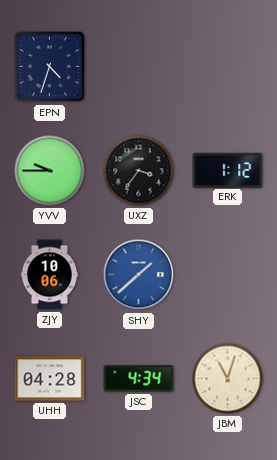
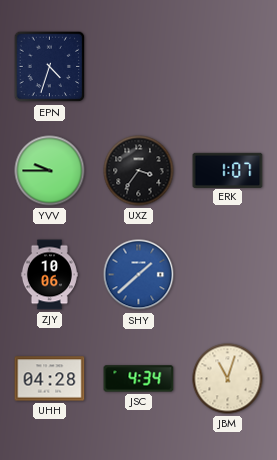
ERK: 1:12 -> 1:07 (228, 170)
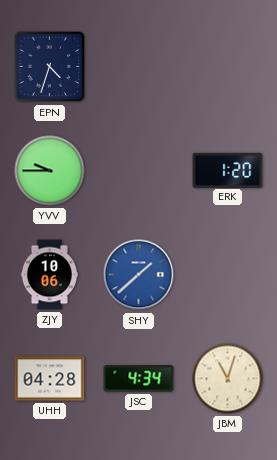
UXZ: 3:36 -> none (139, 171)
ERK: 1:07 -> 1:20 (228, 170)
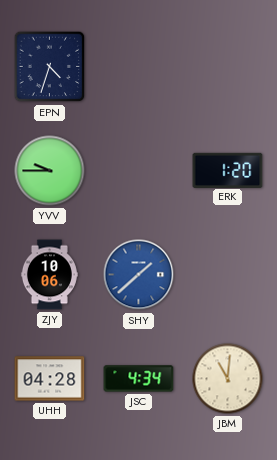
JBM: 11:03 -> 11:01 (228, 379)
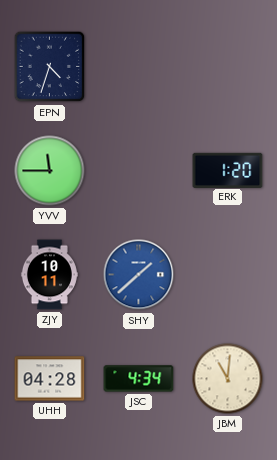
YVV: 9:45 -> 11:45 (50, 171)
ZJY: 10:06 -> 10:11 (49, 275)
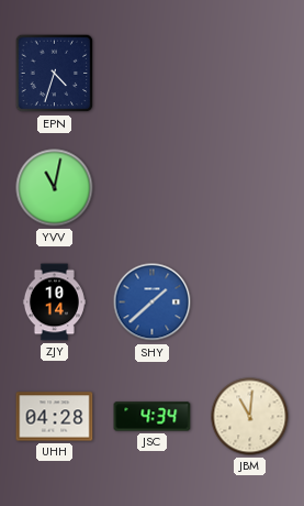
YVV: 11:45 -> 11:02 (55, 188)
ERK: 1:20 -> none (228, 170)
ZJY: 10:11 -> 10:14 (54, 302)
